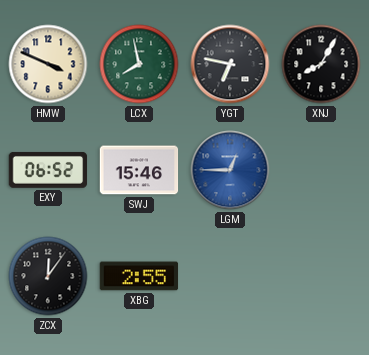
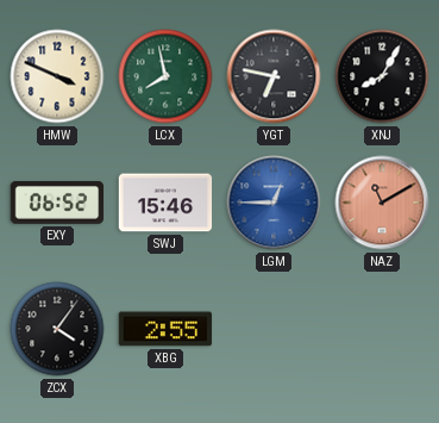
NAZ: none -> 11:10 (382, 203)
ZCX: 12:06 -> 4:06 (57, 329)
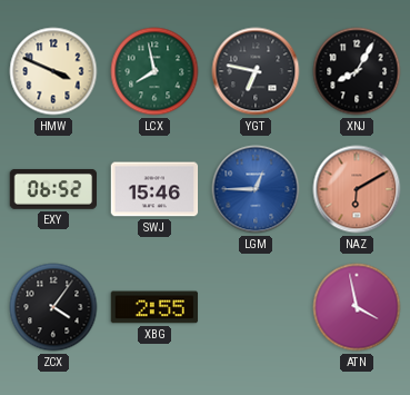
NAZ: 11:10 -> 6:10 (357, 189)
ATN: none -> 3:58 (357, 307)
